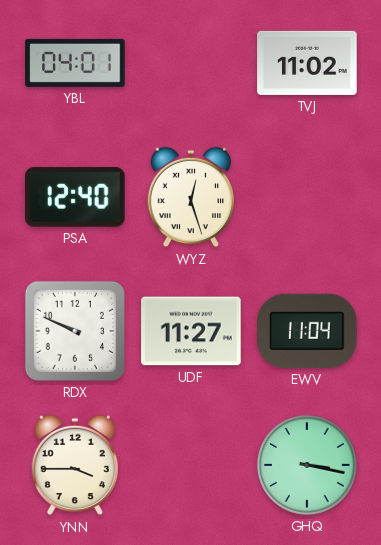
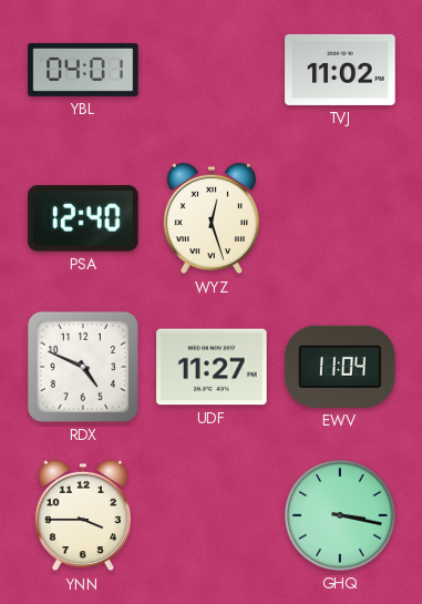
RDX: 9:49 -> 4:49 (83, 367)
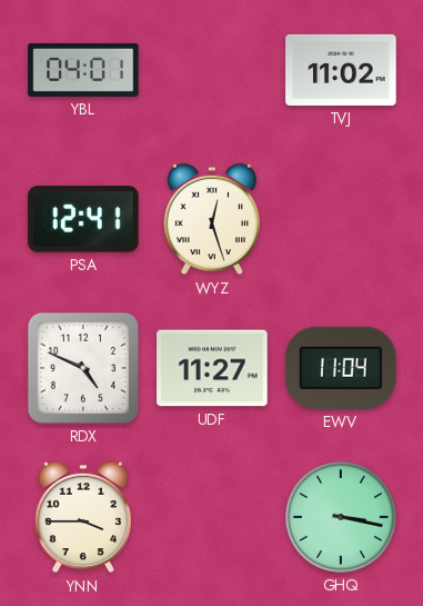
PSA: 12:40 -> 12:41 (83, 219)
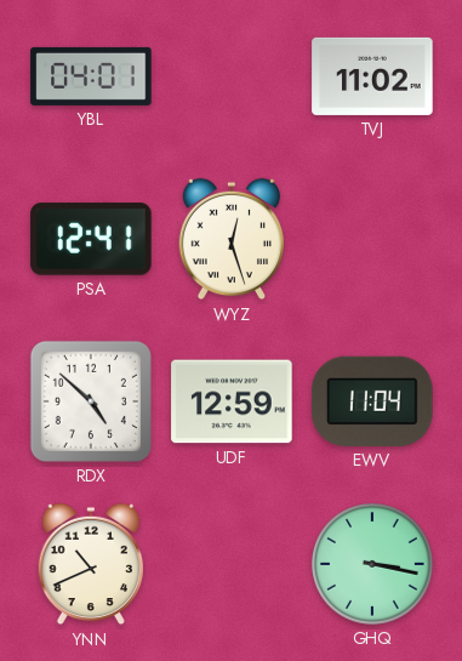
RDX: 4:49 -> 4:52 (91, 401)
UDF: 11:27 -> 12:59 (232, 401)
YNN: 3:45 -> 10:41 (91, 564)
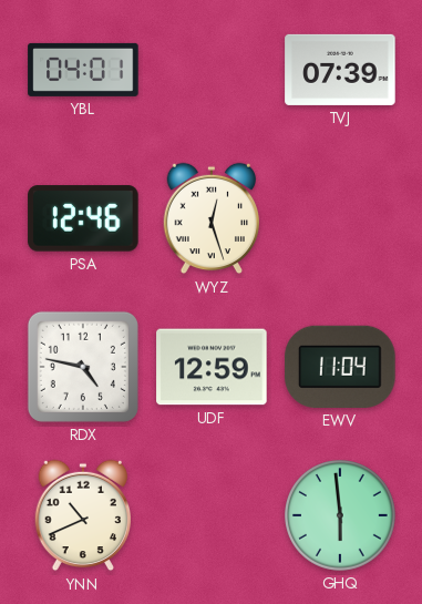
TVJ: 11:02 -> 07:39 (340, 70)
PSA: 12:41 -> 12:46 (83, 218)
RDX: 4:52 -> 4:47 (83, 367)
GHQ: 3:17 -> 5:59 (341, 516)
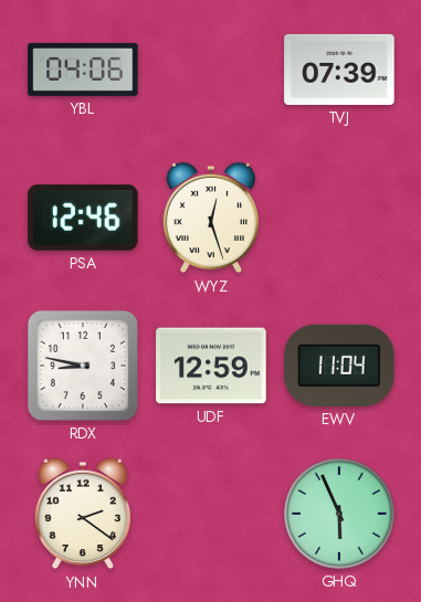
YBL: 04:01 -> 04:06 (83, 70)
RDX: 4:47 -> 8:47 (83, 366)
YNN: 10:41 -> 2:21 (83, 514)
GHQ: 5:59 -> 5:56 (340, 515)
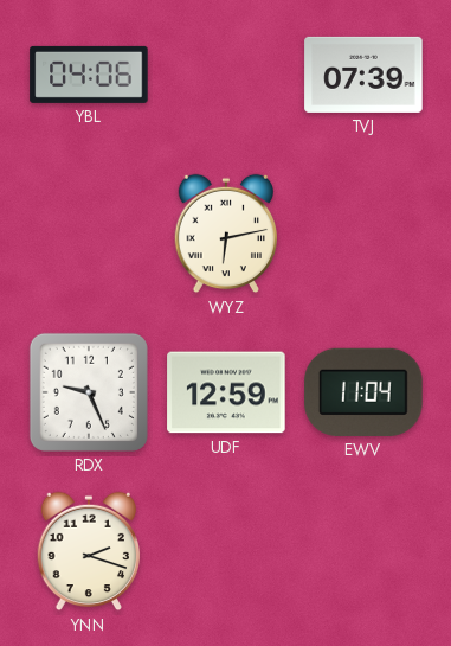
PSA: 12:46 -> none (83, 218)
WYZ: 12:27 -> 6:13 (226, 234)
RDX: 8:47 -> 9:26 (89, 392)
YNN: 2:21 -> 2:18 (89, 551)
GHQ: 5:56 -> none (340, 515)
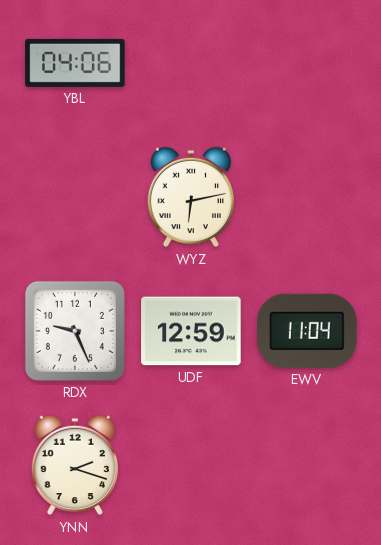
TVJ: 07:39 -> none (363, 75)
